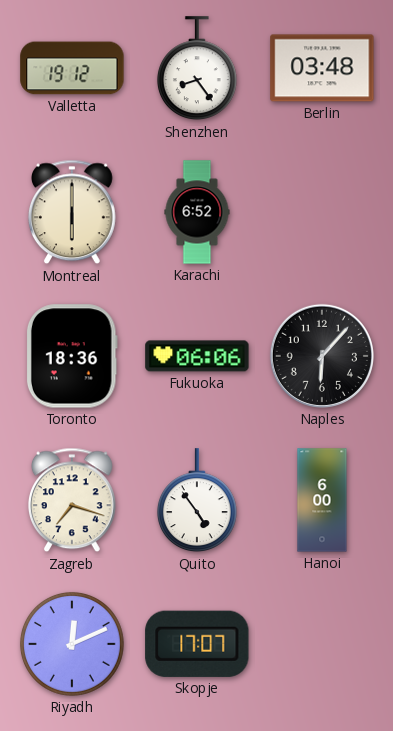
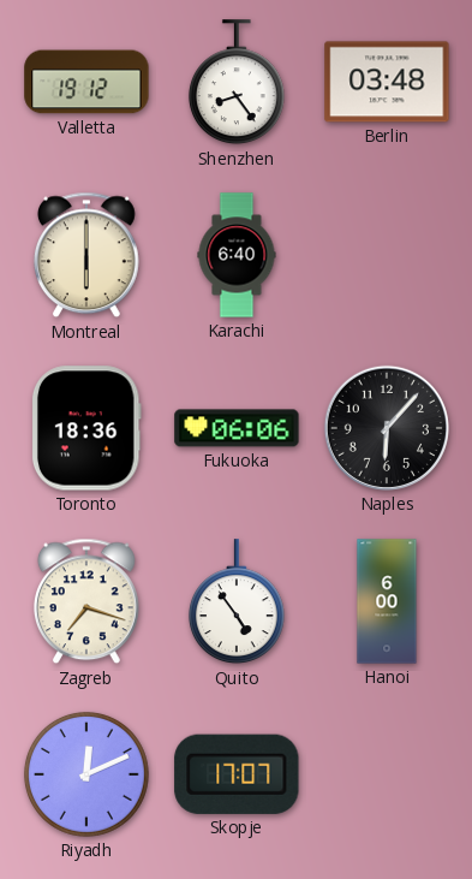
Karachi: 6:52 -> 6:40 (237, 255)
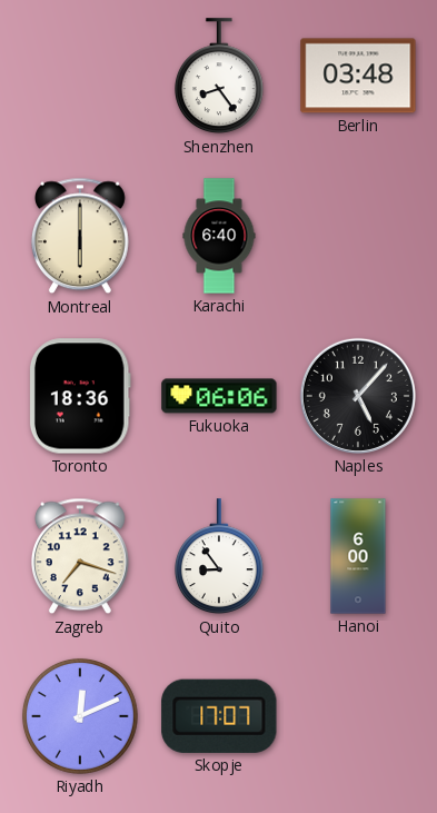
Valletta: 19:12 -> none (86, 82)
Naples: 6:07 -> 5:07 (358, 396)
Quito: 4:54 -> 8:54 (219, 557)
